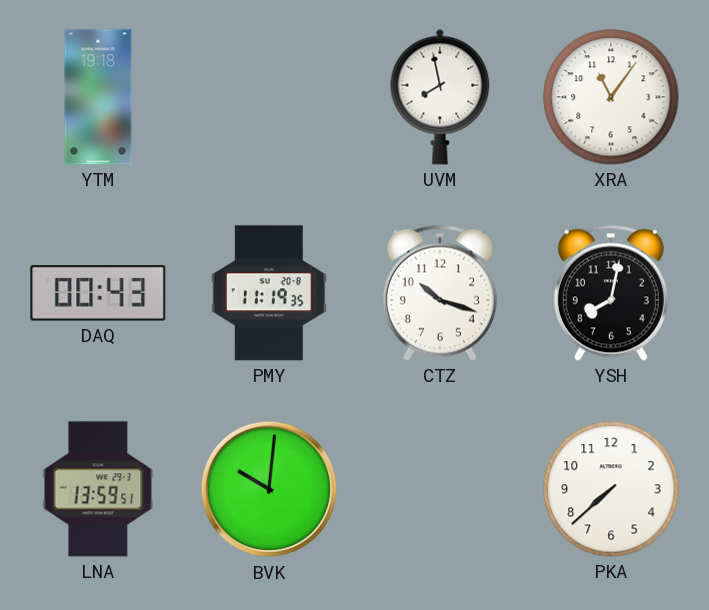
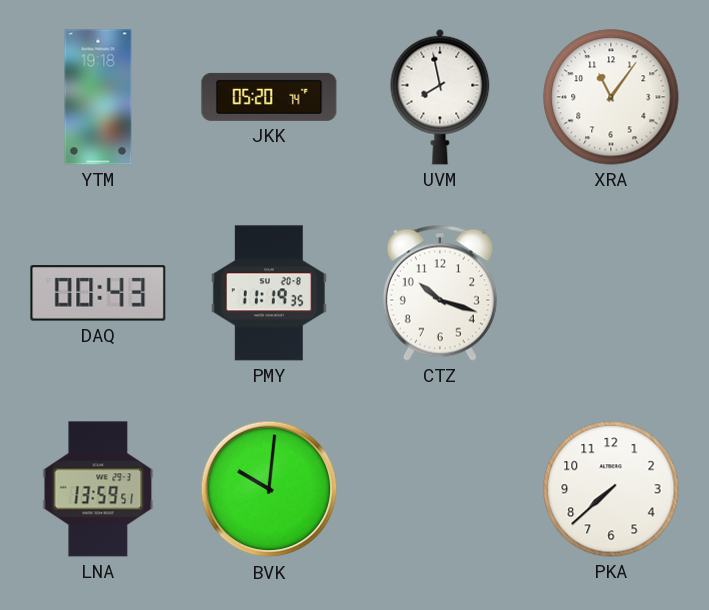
JKK: none -> 05:20 (269, 97)
YSH: 8:02 -> none (611, 293)
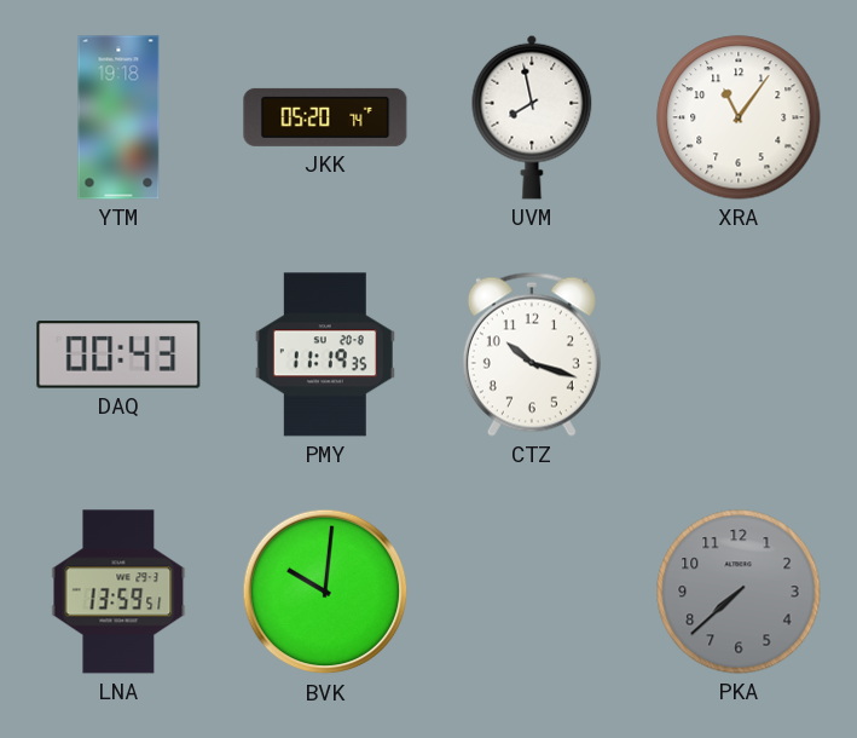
PKA dial: white -> grey (739, 592)
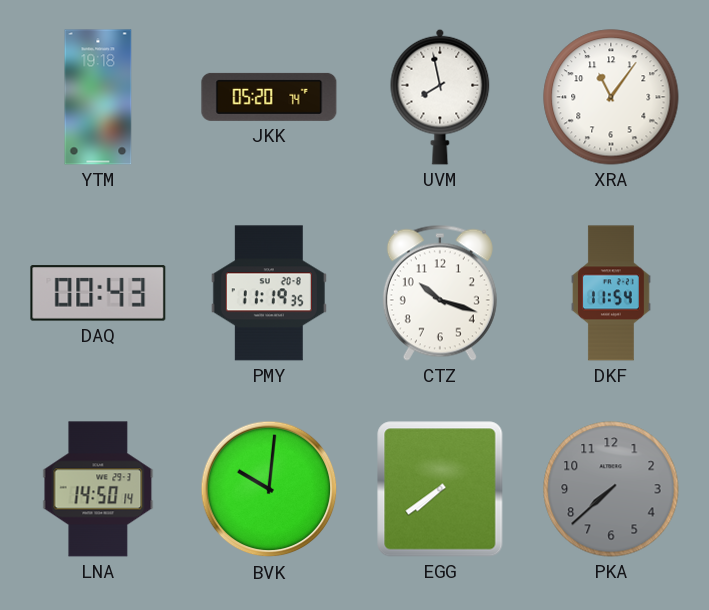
DKF: none -> 11:54 (611, 293)
LNA: 13:59 -> 14:50 (98, 489)
EGG: none -> 7:39 (440, 489)
